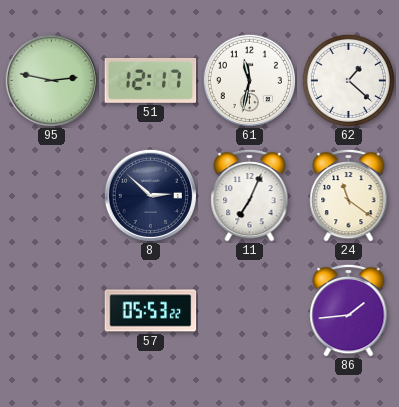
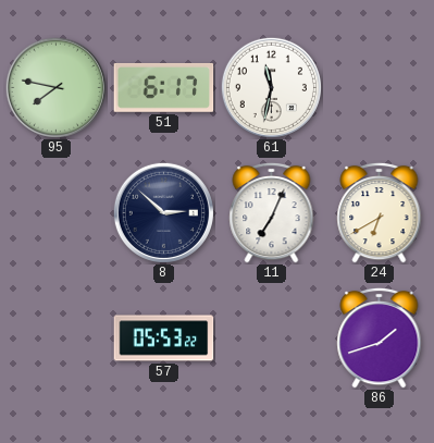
95: 2:47 -> 7:47 (55, 87)
51: 12:17 -> 6:17 (164, 87)
62: 1:22 -> none (348, 80)
24: 11:21 -> 6:40 (380, 212)
86: 1:44 -> 1:42 (380, 337)
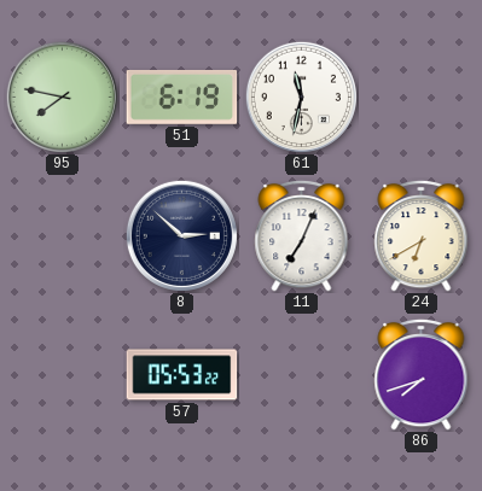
51: 6:17 -> 6:19 (182, 97)
86: 1:42 -> 7:42 (422, 374)
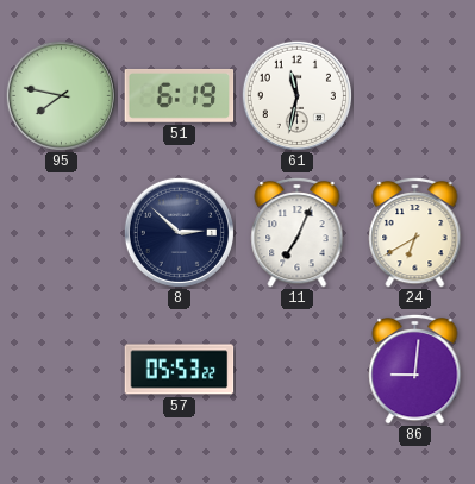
86: 7:42 -> 9:01 (415, 369)
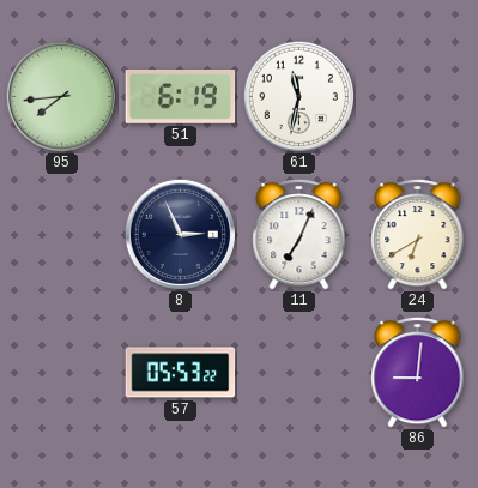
95: 7:47 -> 7:44 (61, 96)
8: 2:52 -> 2:56 (180, 234)
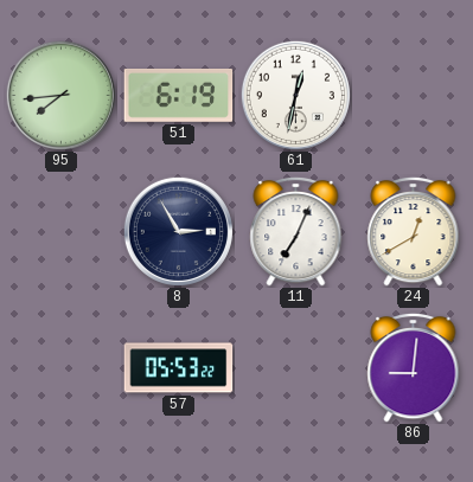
61: 11:32 -> 12:32 (295, 95)
8: 2:56 -> 2:55 (178, 231)
24: 6:40 -> 12:40 (414, 231)
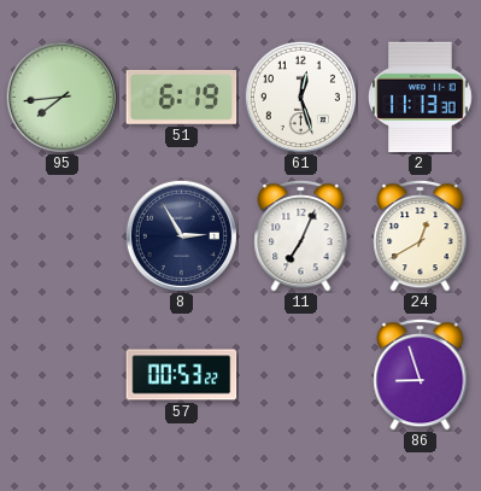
61: 12:32 -> 12:27 (300, 97)
2: none -> 11:13 (421, 98)
57: 05:53 -> 00:53 (182, 375)
86: 9:01 -> 8:57 (421, 374)
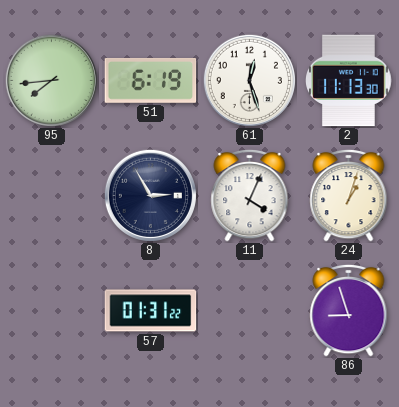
11: 7:04 -> 4:04 (250, 195)
24: 12:40 -> 1:03 (349, 195)
57: 00:53 -> 01:31 (151, 311)
